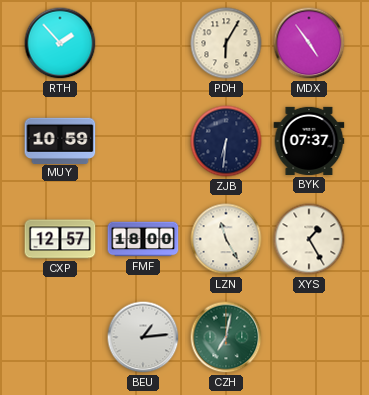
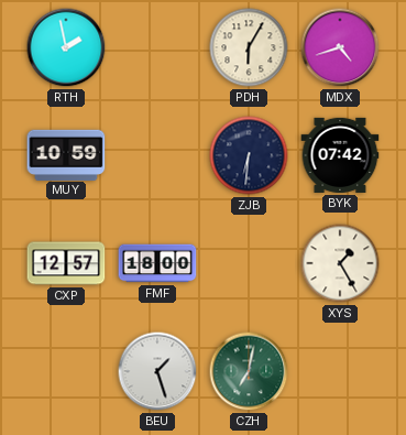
RTH: 1:53 -> 1:58 (66, 47)
MDX: 4:54 -> 4:42 (340, 47)
BYK: 07:37 -> 07:42 (340, 155)
LZN: 11:25 -> none (226, 239)
BEU: 1:14 -> 1:27 (157, 371)
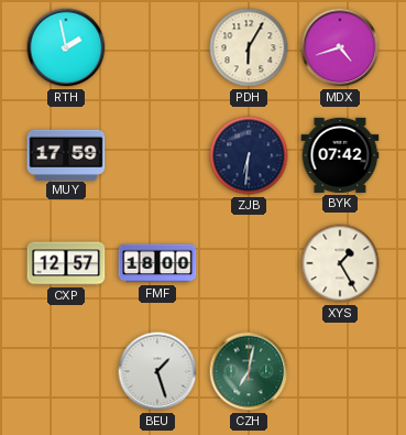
MUY: 10:59 -> 17:59 (66, 154)
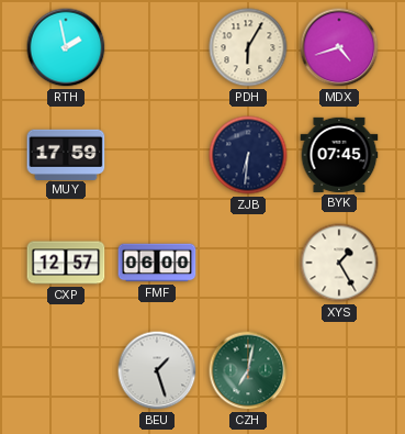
BYK: 07:42 -> 07:45 (339, 155)
FMF: 18:00 -> 06:00 (157, 263)
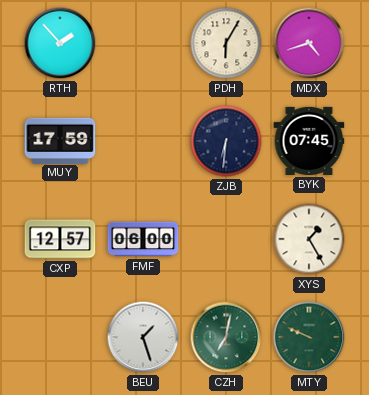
RTH: 1:58 -> 1:53 (60, 43)
MTY: none -> 9:49 (309, 337)
